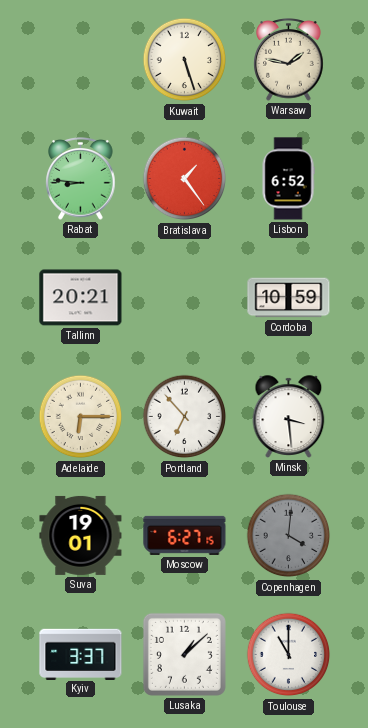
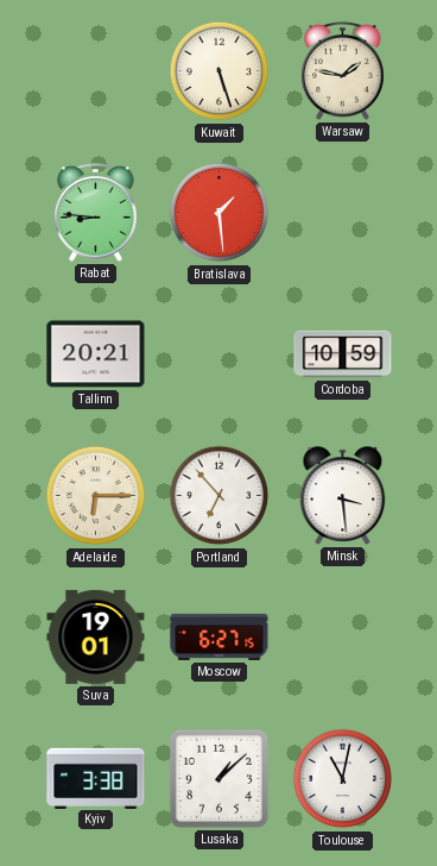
Bratislava: 1:24 -> 1:29 (220, 213)
Lisbon: 6:52 -> none (288, 179)
Copenhagen: 4:01 -> none (289, 536)
Kyiv: 3:37 -> 3:38 (96, 778)
Toulouse: 11:00 -> 11:02 (343, 779)
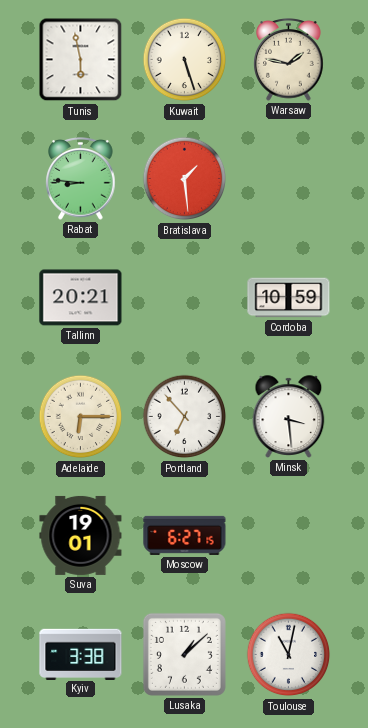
Tunis: none -> 5:58 (81, 60)
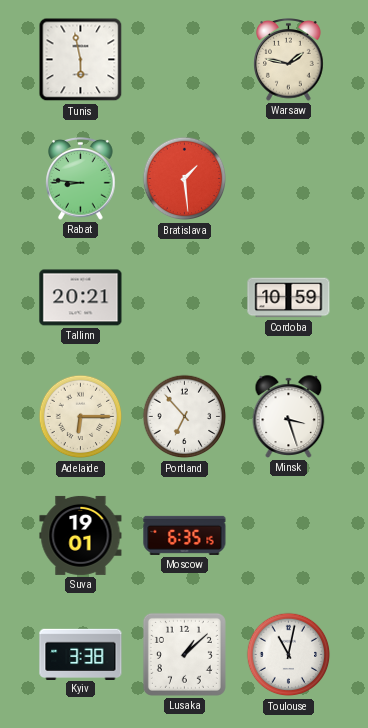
Kuwait: 5:27 -> none (185, 60)
Minsk: 3:29 -> 3:27 (289, 417)
Moscow: 6:27 -> 6:35 (185, 535)
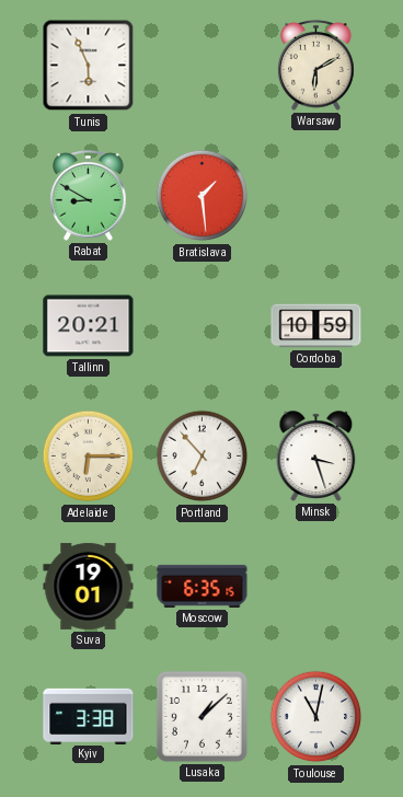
Tunis: 5:58 -> 5:56 (89, 66)
Warsaw: 1:47 -> 6:10 (316, 66)
Rabat: 8:46 -> 8:50 (89, 196)
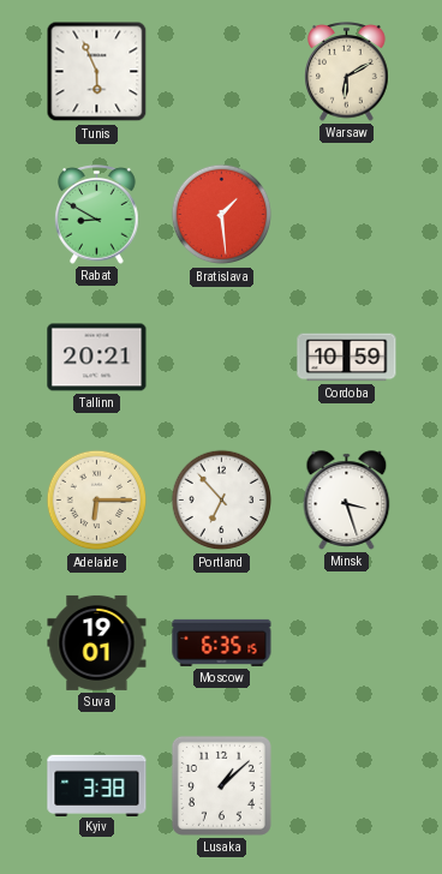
Toulouse: 11:02 -> none (316, 717)
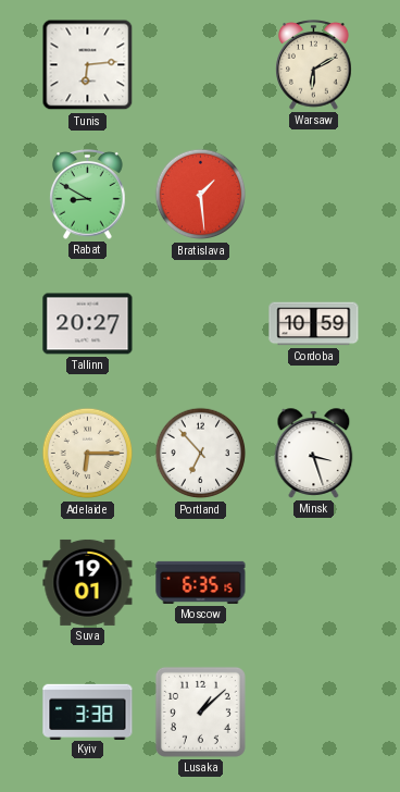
Tunis: 5:56 -> 6:14 (88, 65)
Tallinn: 20:21 -> 20:27 (88, 324)
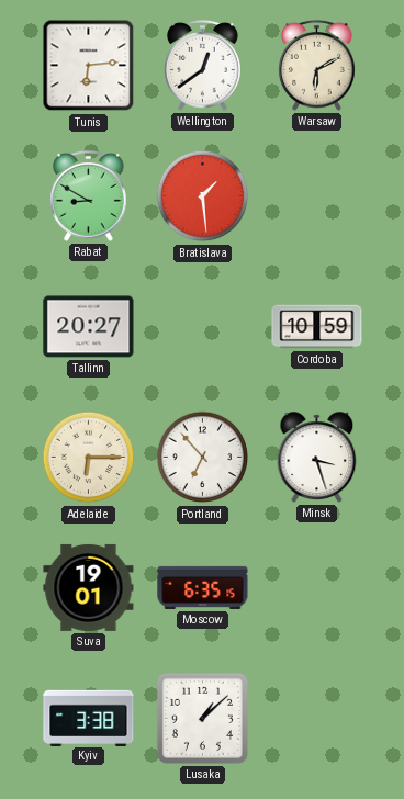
Wellington: none -> 12:39 (203, 66)
